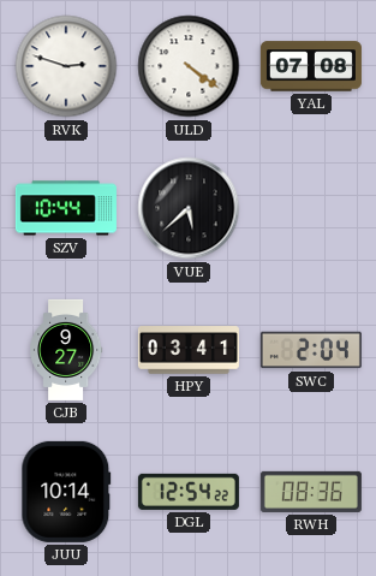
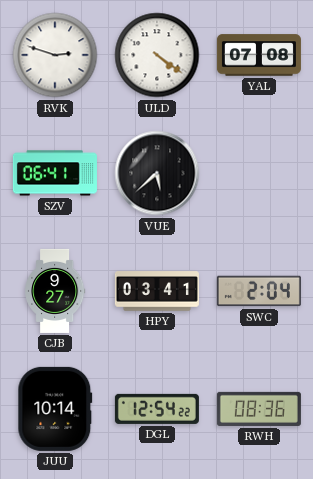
SZV: 10:44 -> 06:41 (55, 173)
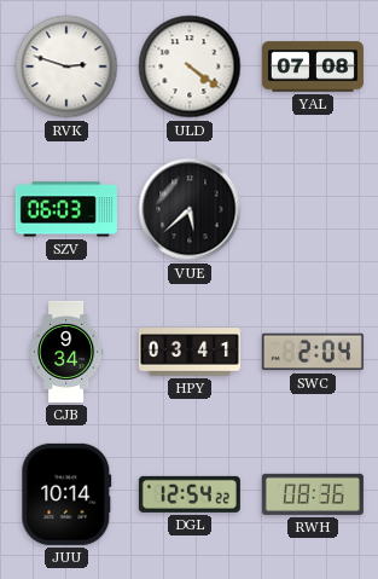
SZV: 06:41 -> 06:03 (66, 209)
CJB: 9:27 -> 9:34 (66, 352)
